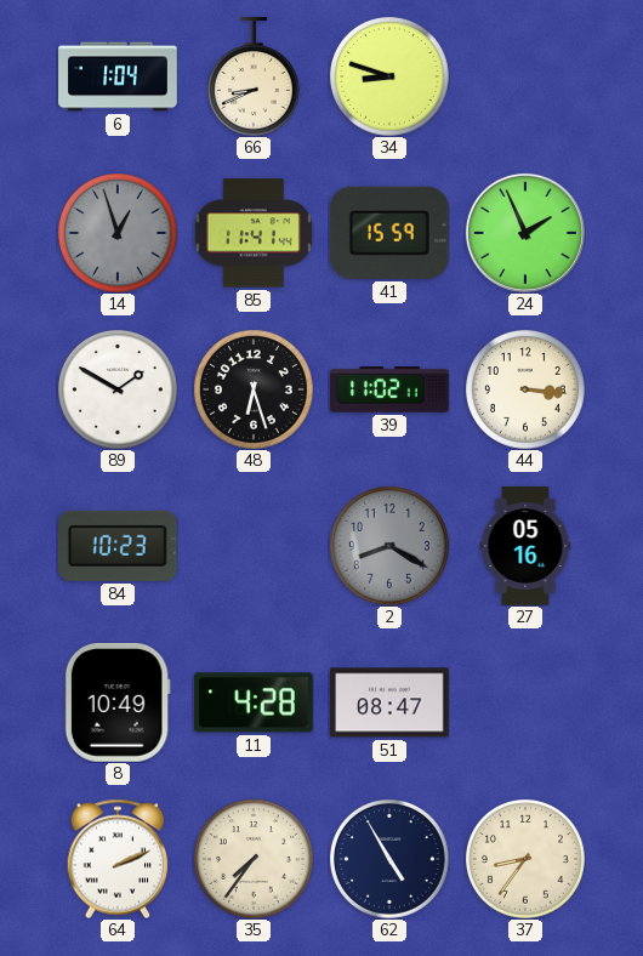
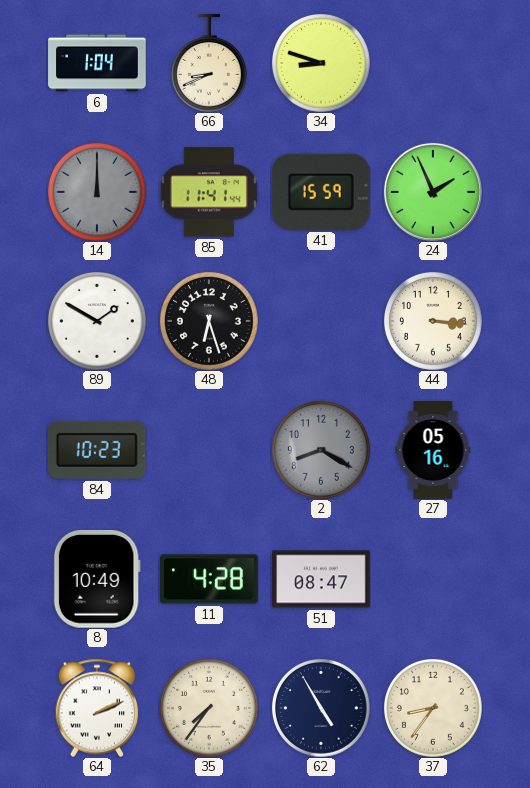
14: 12:57 -> 12:00 (97, 192)
39: 11:02 -> none (389, 389)
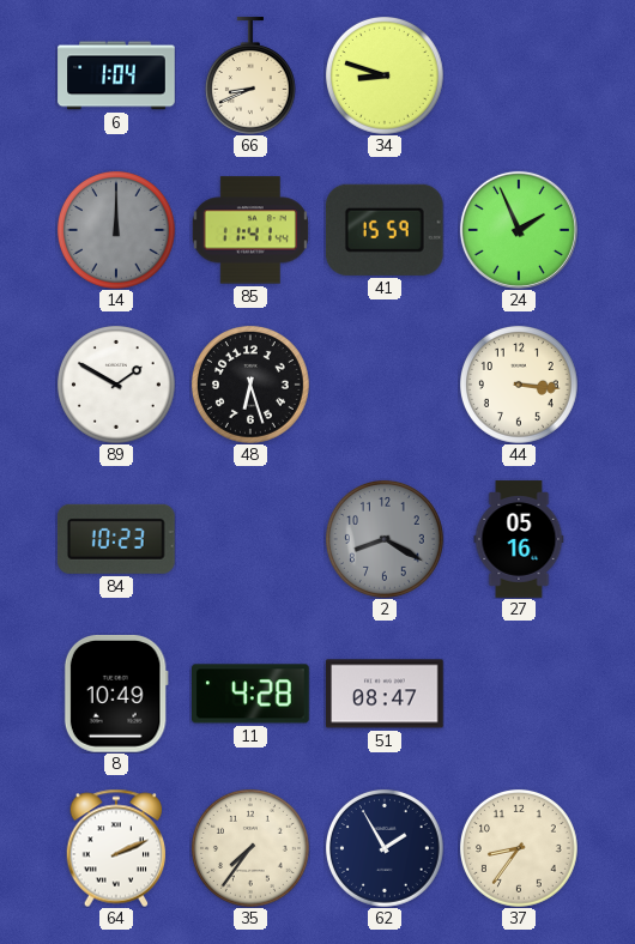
62: 4:55 -> 1:55 (385, 848)
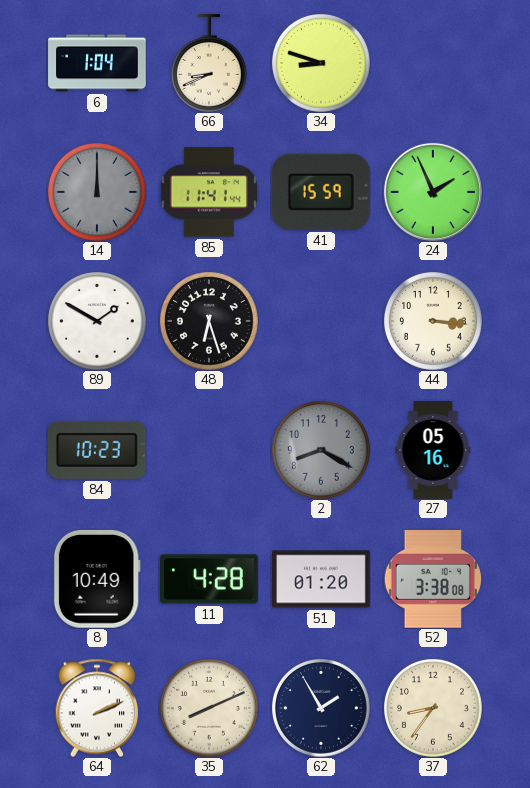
51: 08:47 -> 01:20 (321, 579)
52: none -> 3:38 (433, 580)
35: 7:36 -> 8:11 (209, 708)
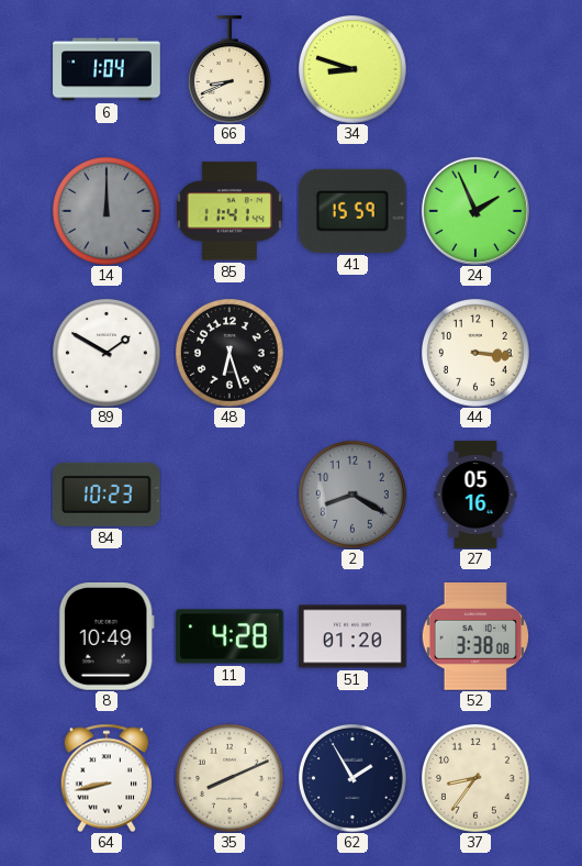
64: 2:11 -> 8:43 (107, 778)
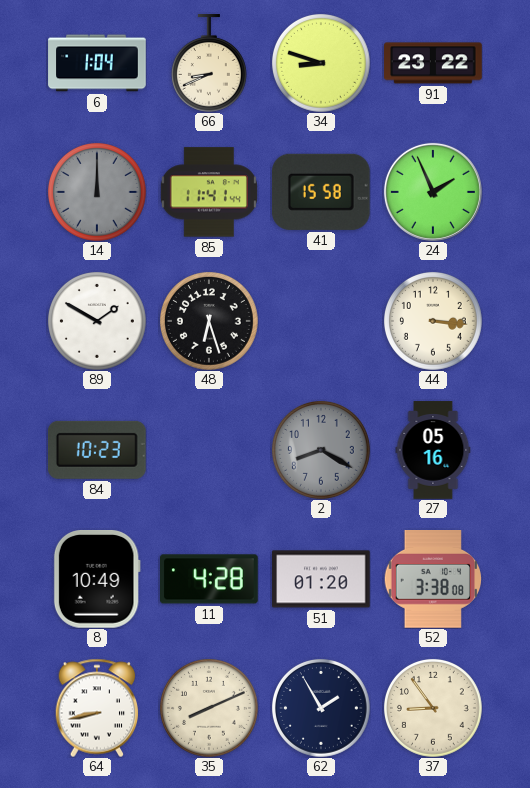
91: none -> 23:22 (433, 63)
41: 15:59 -> 15:58 (321, 192)
37: 8:36 -> 8:54 (433, 708)
